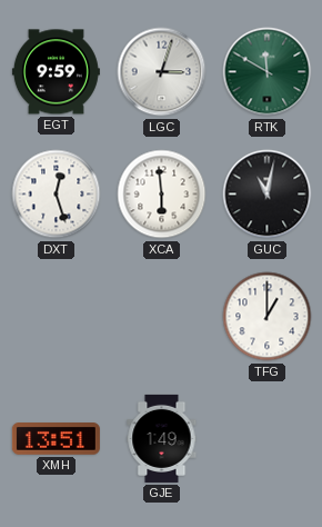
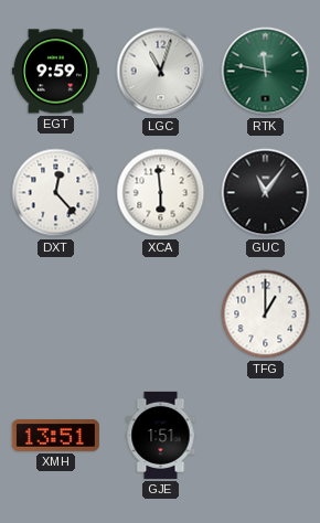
LGC: 3:03 -> 11:03 (161, 72)
RTK: 11:50 -> 11:47 (266, 72)
DXT: 12:27 -> 12:23 (56, 193)
GUC: 11:02 -> 11:06 (266, 193)
GJE: 1:49 -> 1:51 (161, 435)
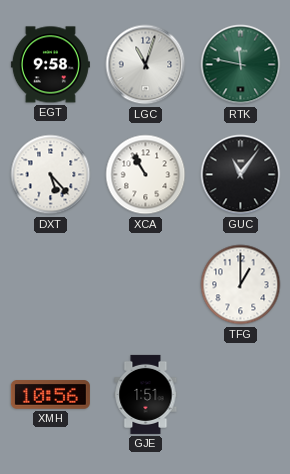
EGT: 9:59 -> 9:58 (50, 65)
DXT: 12:23 -> 5:23 (51, 175)
XCA: 5:59 -> 10:55 (146, 175)
XMH: 13:51 -> 10:56 (50, 395)
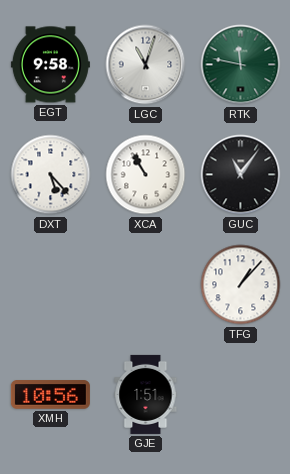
TFG: 1:00 -> 1:07 (241, 285)
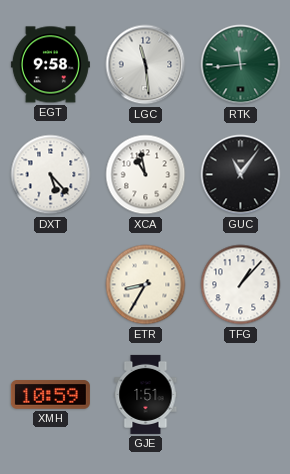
LGC: 11:03 -> 11:29 (146, 65)
RTK: 11:47 -> 11:44 (241, 65)
XCA: 10:55 -> 10:58 (146, 175)
ETR: none -> 8:35 (146, 285)
XMH: 10:56 -> 10:59 (50, 395)
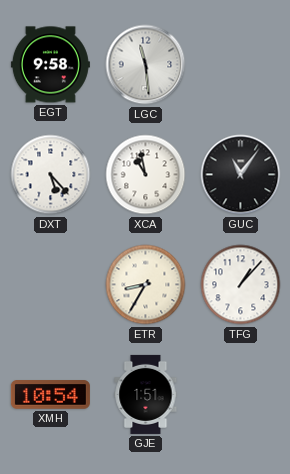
RTK: 11:44 -> none (241, 65)
XMH: 10:59 -> 10:54 (50, 395)
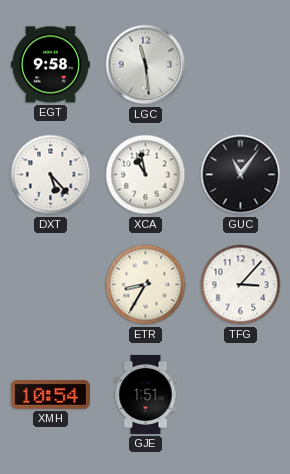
TFG: 1:07 -> 3:07 (241, 285)
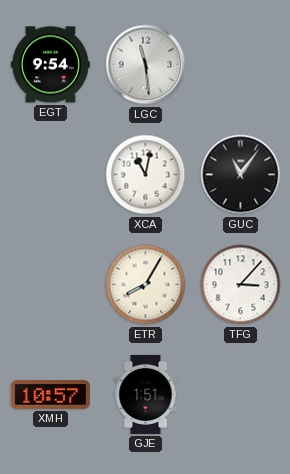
EGT: 9:58 -> 9:54 (50, 65)
DXT: 5:23 -> none (51, 175)
XCA: 10:58 -> 11:02 (146, 175)
ETR: 8:35 -> 8:05 (146, 285)
XMH: 10:54 -> 10:57 (50, 395)
